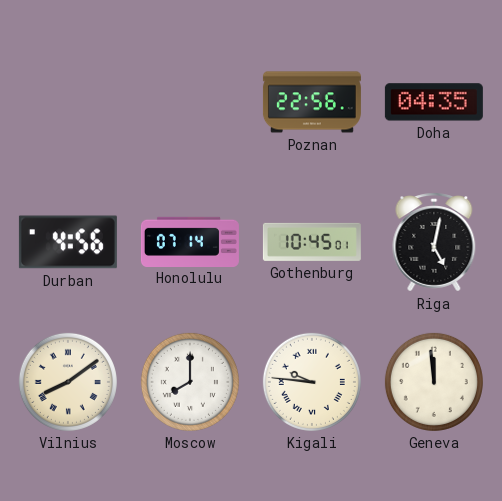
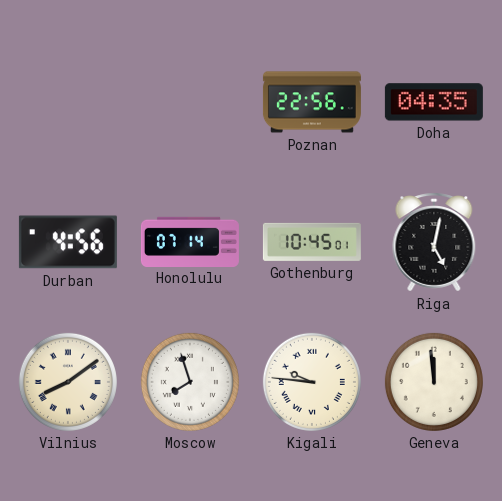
Moscow: 8:00 -> 7:57 (190, 382)
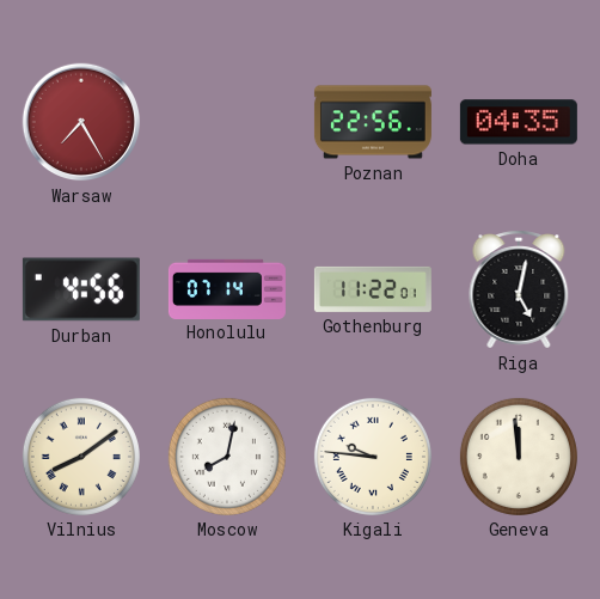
Warsaw: none -> 7:25 (81, 122)
Gothenburg: 10:45 -> 11:22 (373, 289)
Moscow: 7:57 -> 8:02 (227, 457)
